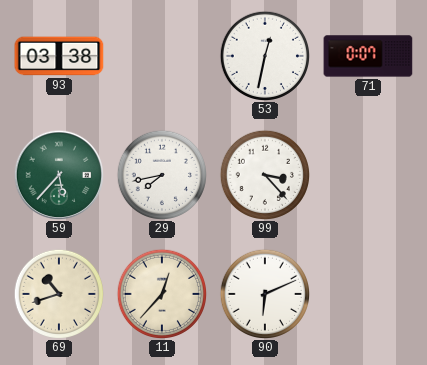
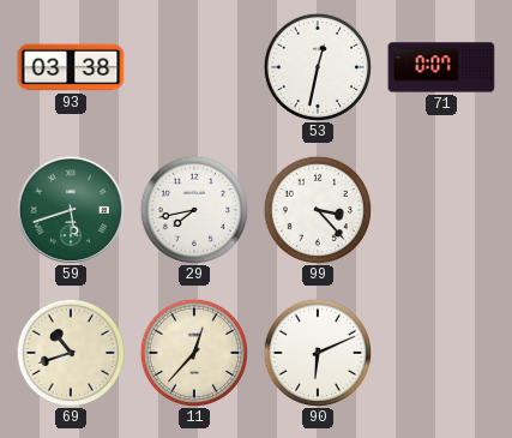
59: 5:37 -> 5:42 (70, 209)
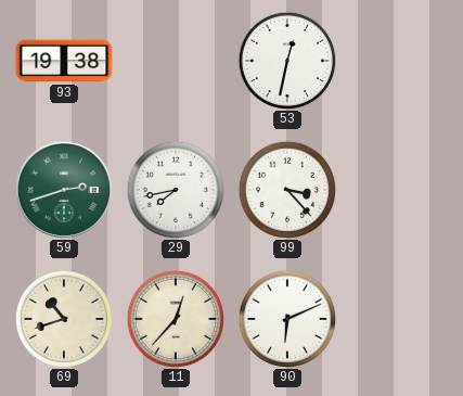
93: 03:38 -> 19:38 (64, 61)
71: 0:07 -> none (441, 67)
59: 5:42 -> 2:42 (63, 189)
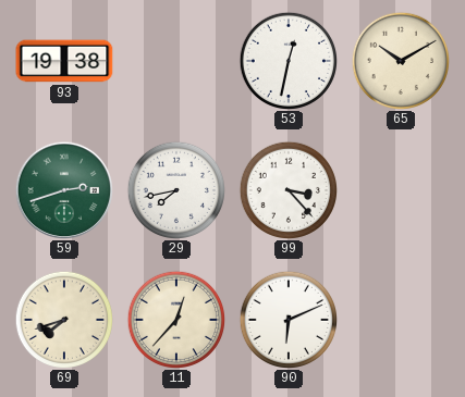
65: none -> 10:10 (400, 60)
69: 10:42 -> 7:42 (63, 319)
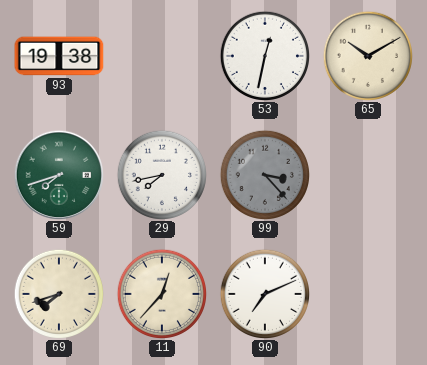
59: 2:42 -> 7:42 (58, 174)
99 dial: white -> grey (264, 174)
90: 6:11 -> 7:11 (264, 293)
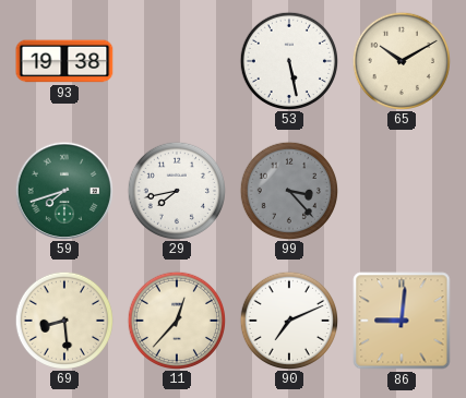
53: 12:32 -> 5:28 (288, 60)
69: 7:42 -> 8:29 (63, 319)
86: none -> 9:01 (402, 321)
